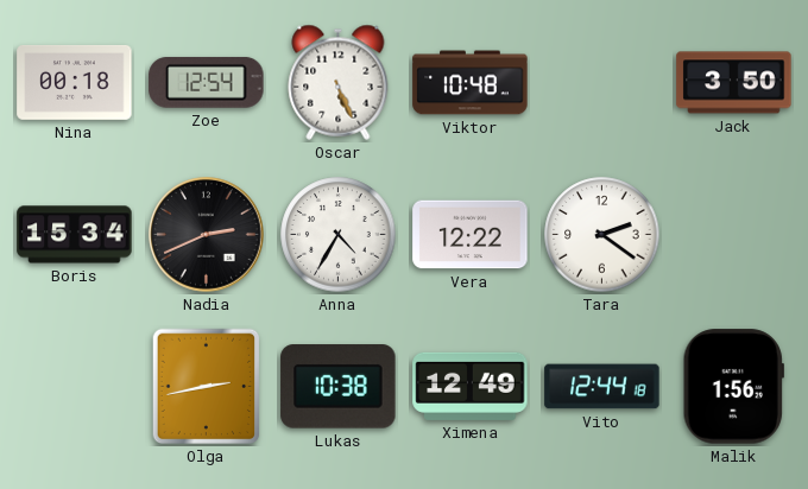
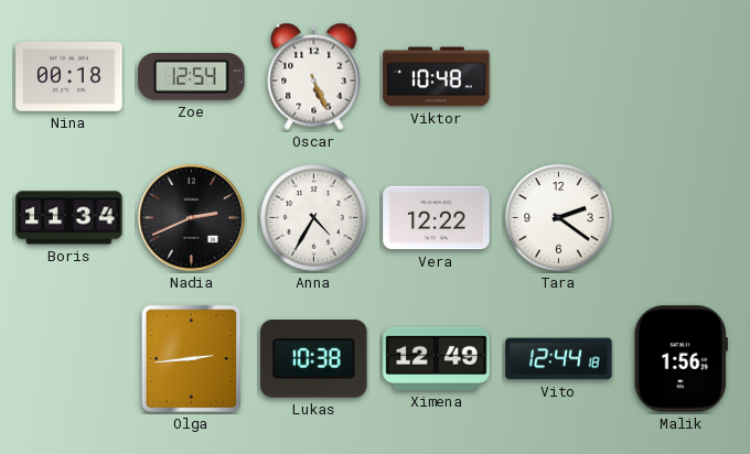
Jack: 3:50 -> none (734, 83)
Boris: 15:34 -> 11:34 (69, 218)
Olga: 2:43 -> 2:44 (192, 359)
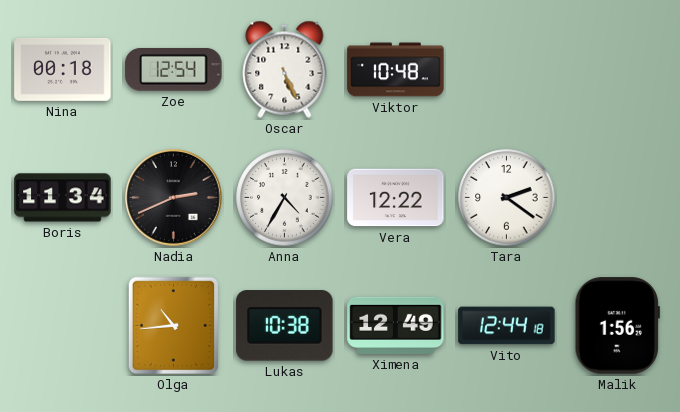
Olga: 2:44 -> 10:44 (174, 326)
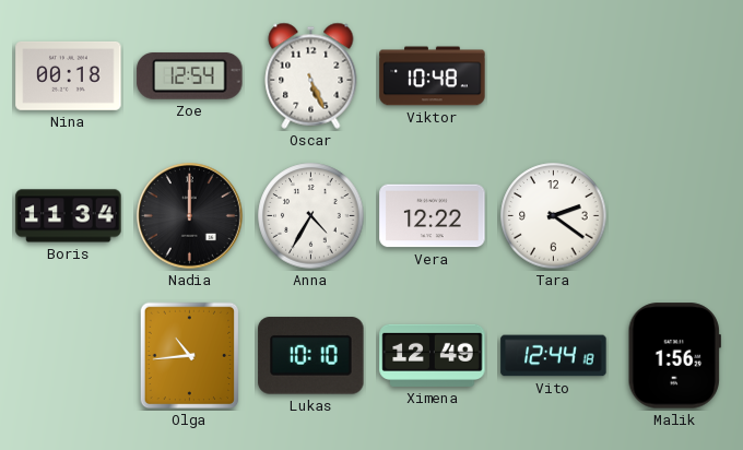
Nadia: 2:41 -> 12:00 (190, 216)
Lukas: 10:38 -> 10:10 (311, 356)
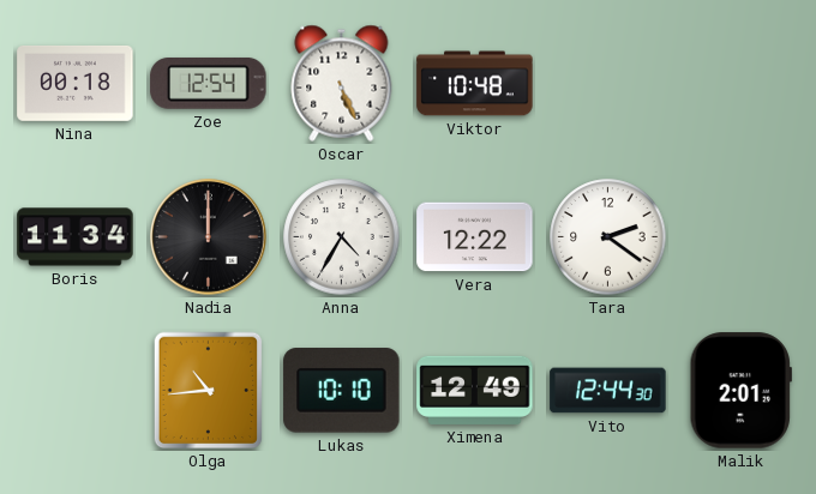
Vito: 12:44:18 -> 12:44:30 (608, 391)
Malik: 1:56 -> 2:01 (740, 391)
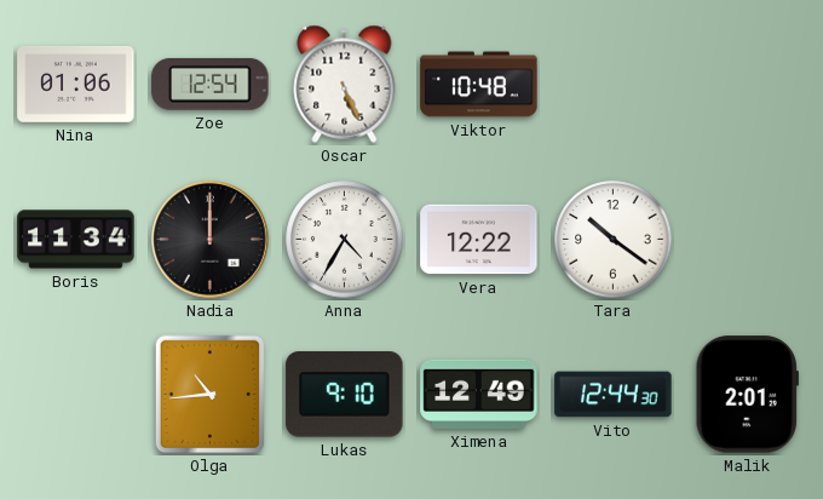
Nina: 00:18 -> 01:06 (76, 84)
Tara: 2:21 -> 10:21 (614, 240)
Lukas: 10:10 -> 9:10 (345, 395)
